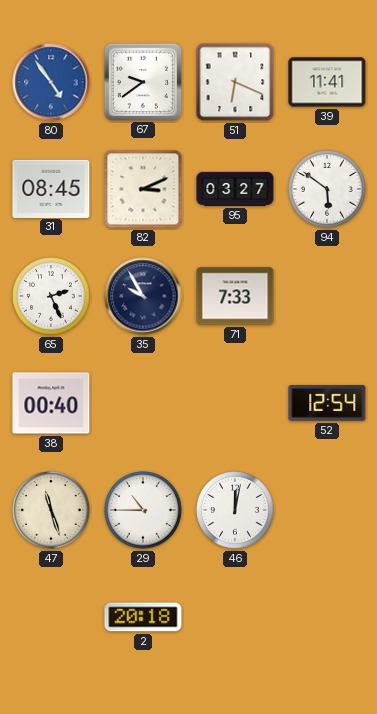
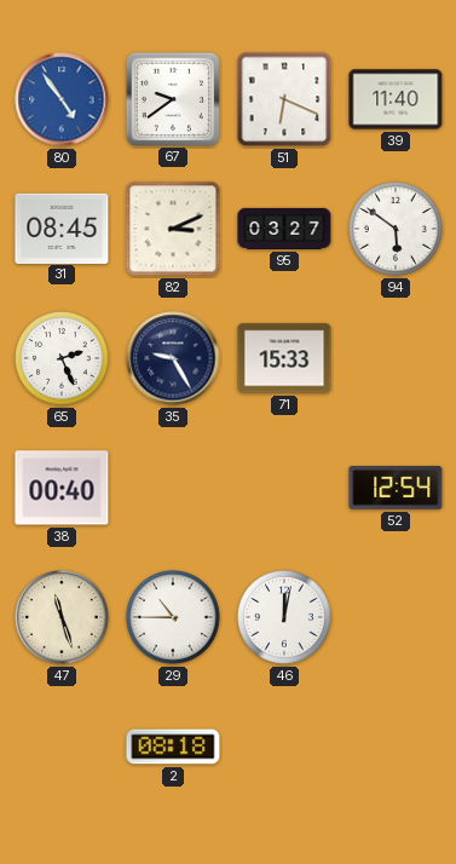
39: 11:41 -> 11:40 (396, 99)
35: 9:55 -> 9:25 (173, 358)
71: 7:33 -> 15:33 (284, 358)
2: 20:18 -> 08:18 (173, 747)
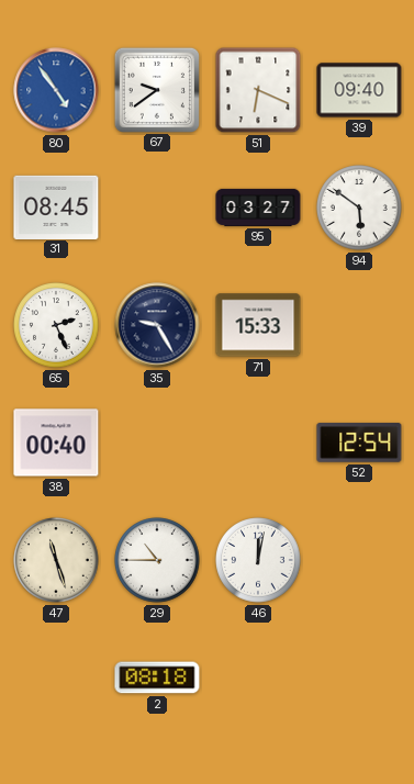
39: 11:40 -> 09:40 (359, 90)
82: 3:11 -> none (173, 229)
